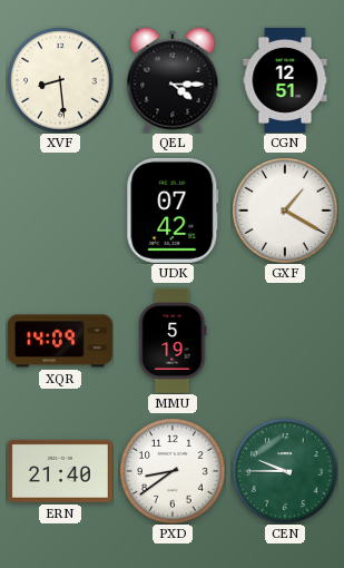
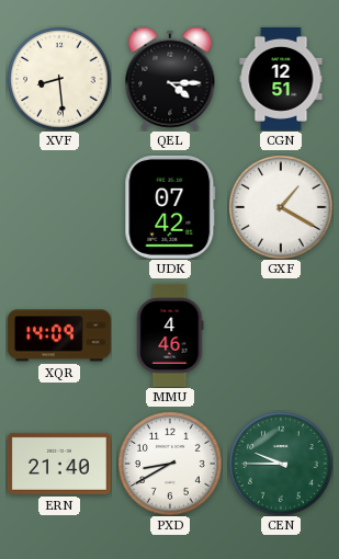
MMU: 5:19 -> 4:46 (170, 335)
PXD: 8:39 -> 8:40 (170, 464)
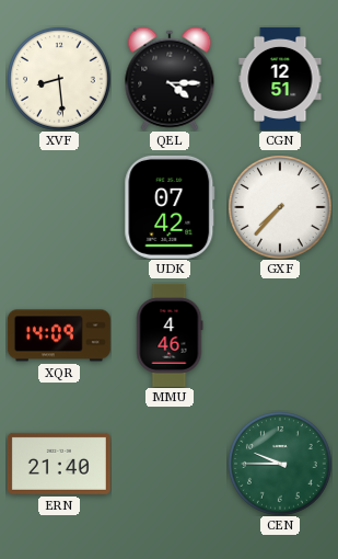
GXF: 1:20 -> 7:37 (280, 207)
PXD: 8:40 -> none (170, 464)
